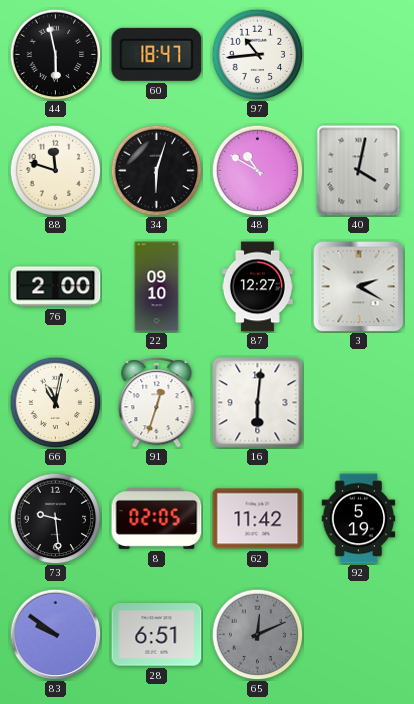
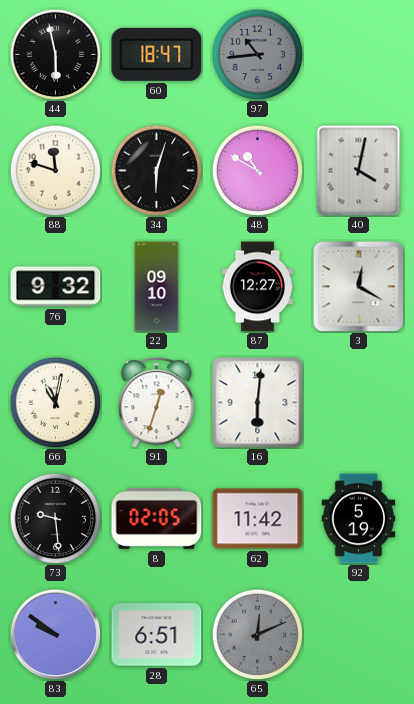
97 dial: white -> grey (257, 54)
76: 2:00 -> 9:32 (56, 287)
3: 2:20 -> 12:20 (358, 286)
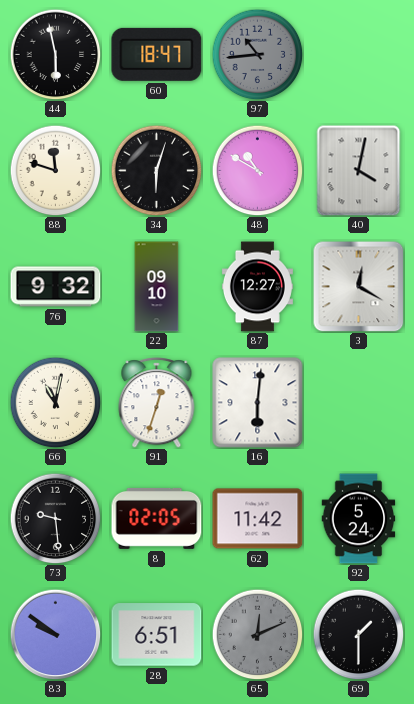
92: 5:19 -> 5:24 (359, 519)
69: none -> 1:30 (358, 634)
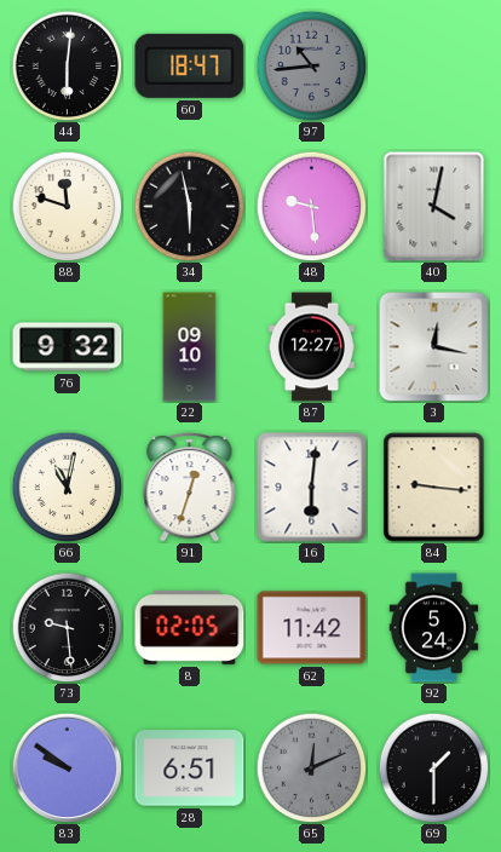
44: 5:58 -> 6:01 (67, 65)
34: 6:03 -> 5:58 (189, 206)
48: 10:50 -> 9:29 (311, 206)
3: 12:20 -> 12:17 (433, 346)
84: none -> 9:16 (434, 488)
